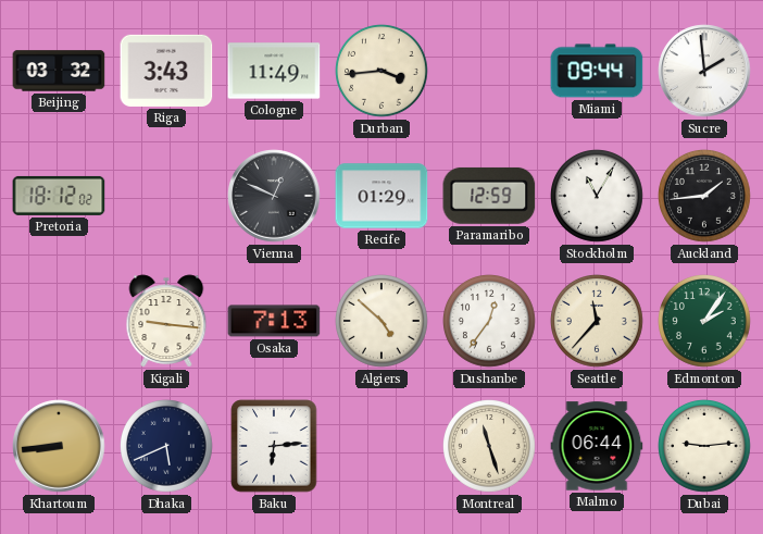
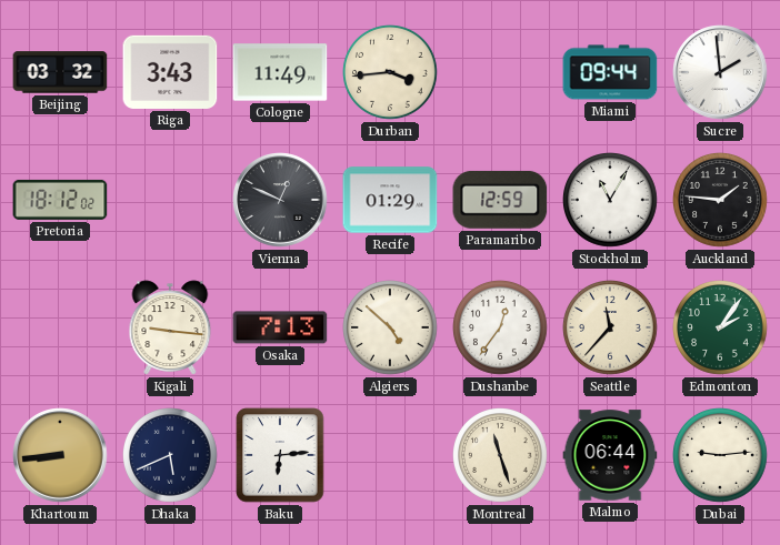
Auckland: 1:44 -> 1:46 (721, 201)
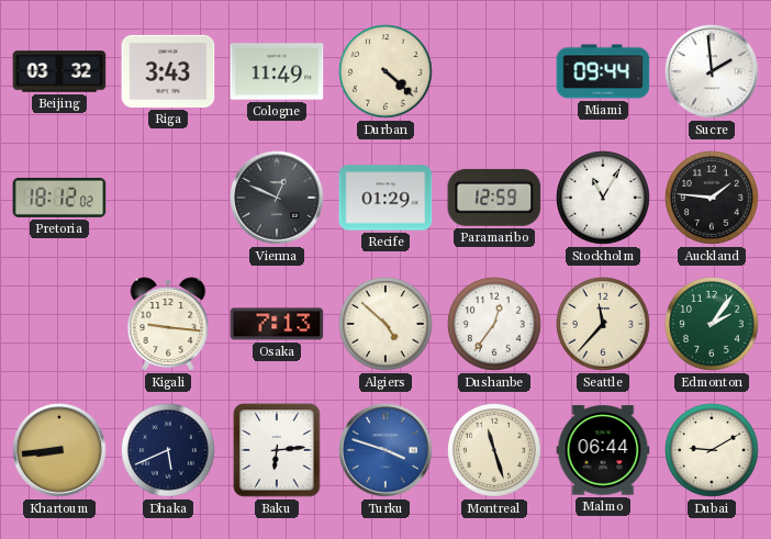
Durban: 3:44 -> 4:22 (387, 72)
Turku: none -> 3:48 (386, 450)
Dubai: 9:14 -> 9:10 (713, 451)
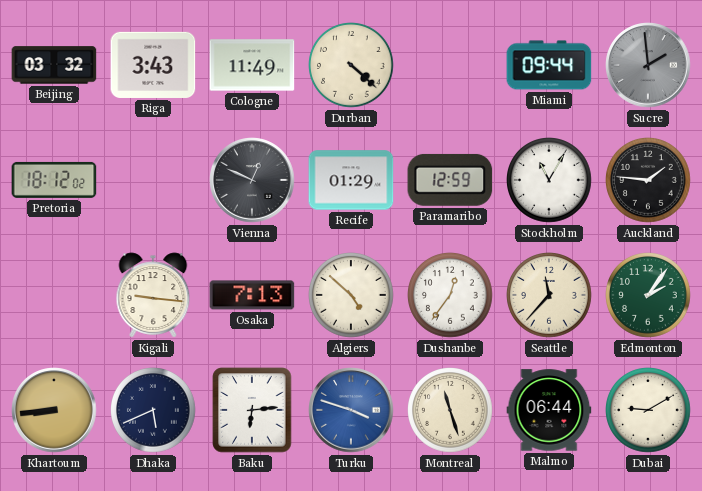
Sucre dial: white -> grey (648, 65)
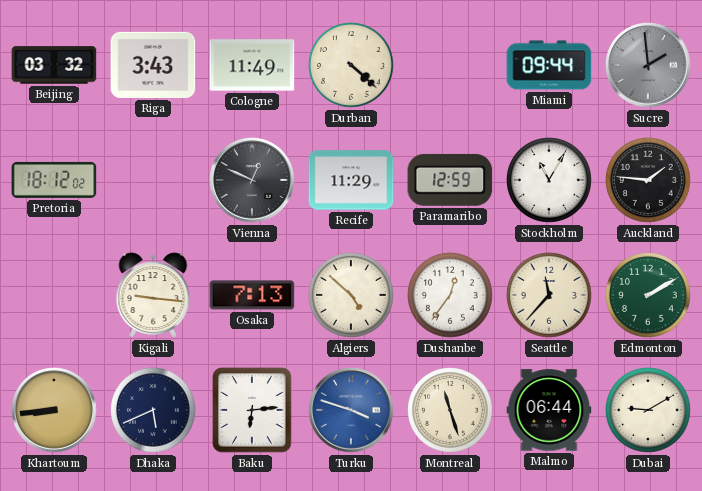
Recife: 01:29 -> 11:29 (351, 180)
Edmonton: 2:06 -> 2:10 (649, 296)
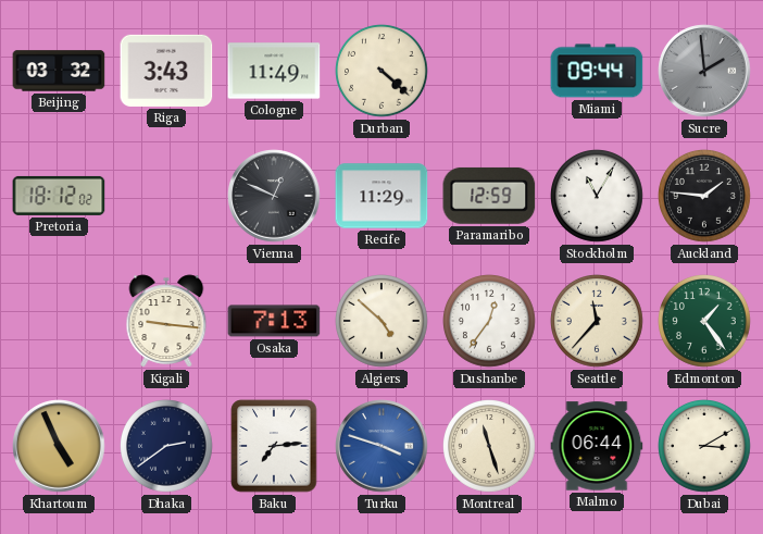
Edmonton: 2:10 -> 1:24 (705, 322)
Khartoum: 8:44 -> 4:56 (59, 446)
Dhaka: 5:41 -> 2:39 (167, 447)
Baku: 6:14 -> 7:14 (274, 446)
Dubai: 9:10 -> 3:10 (705, 447)
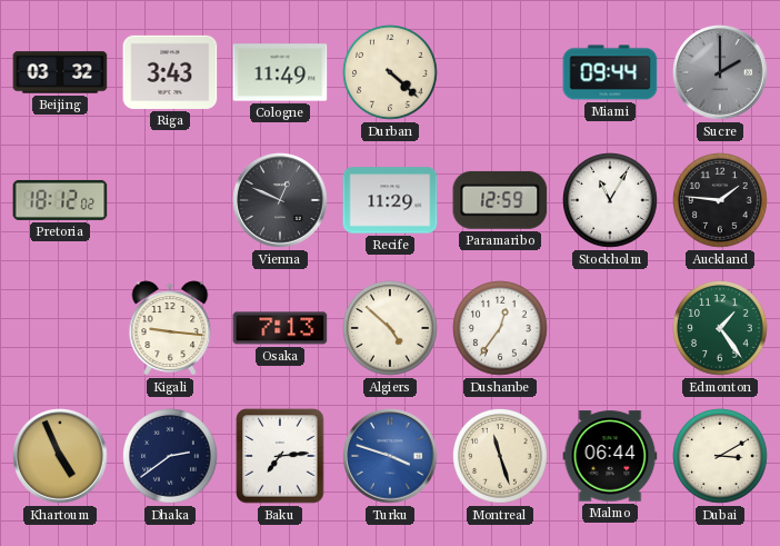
Sucre: 1:59 -> 2:00 (720, 72)
Seattle: 11:37 -> none (598, 322)
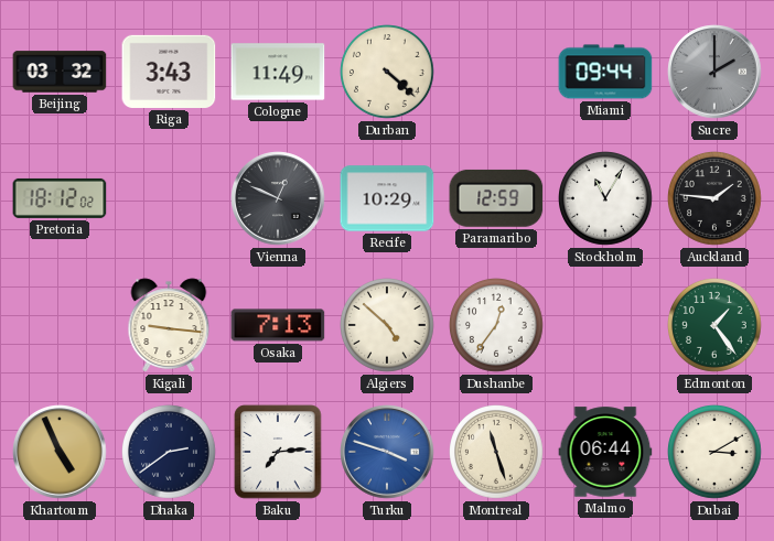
Recife: 11:29 -> 10:29 (387, 198)
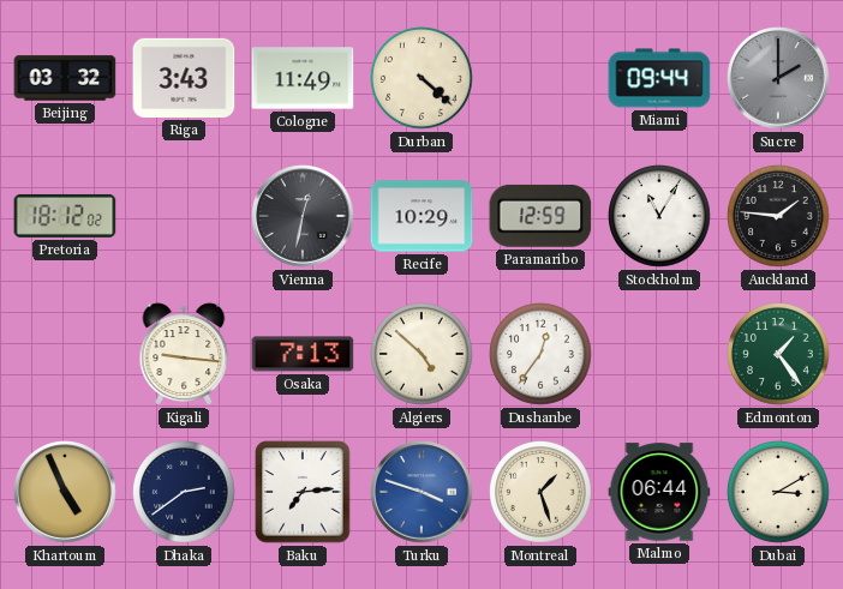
Vienna: 12:49 -> 12:32 (303, 216)
Montreal: 11:27 -> 1:27 (542, 493)
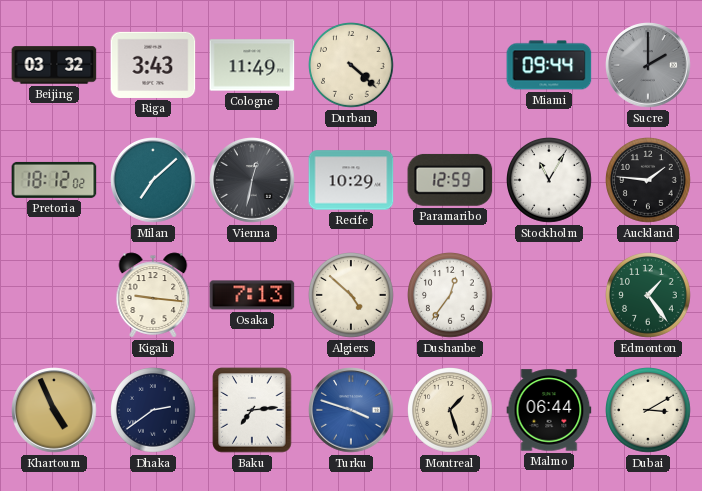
Milan: none -> 7:08 (153, 180)
